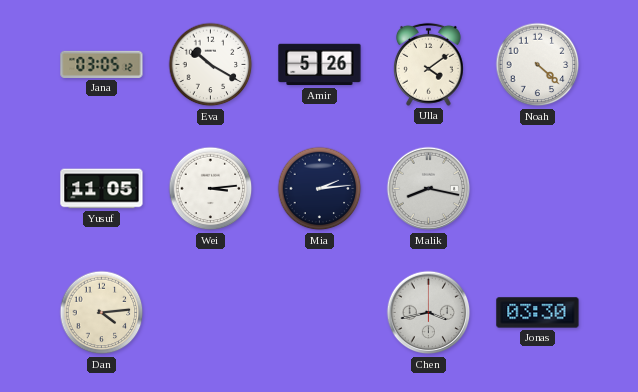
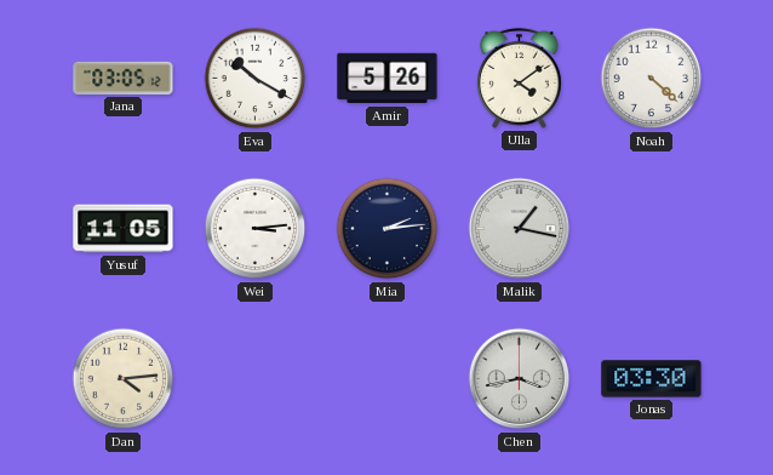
Malik: 8:17 -> 1:17 (520, 229)
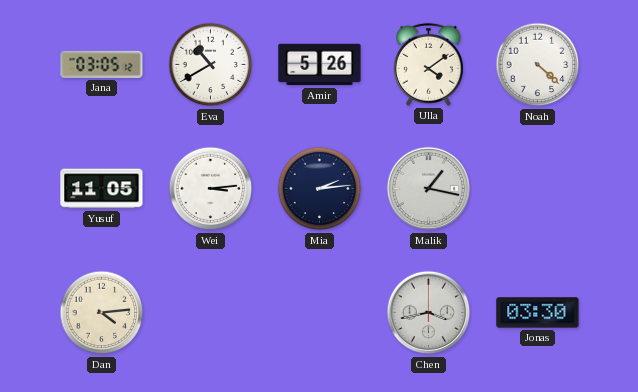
Eva: 10:20 -> 10:40 (211, 65)
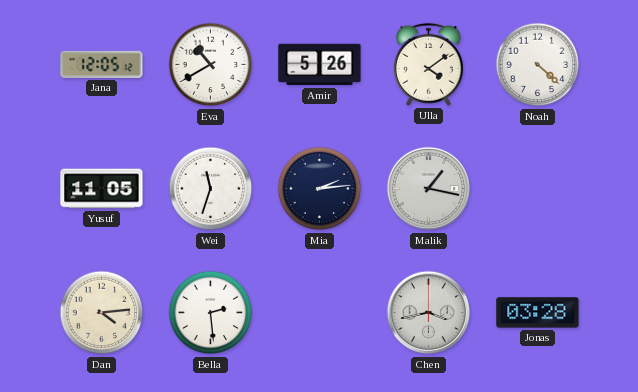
Jana: 03:05 -> 12:05 (102, 64)
Wei: 3:14 -> 11:33 (211, 189)
Bella: none -> 2:29 (211, 313)
Jonas: 03:30 -> 03:28 (538, 313)
